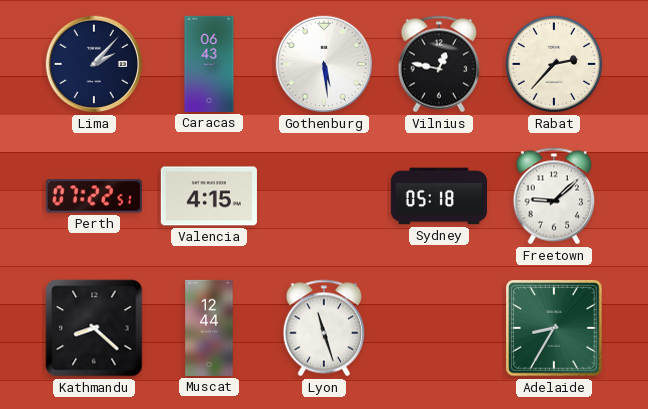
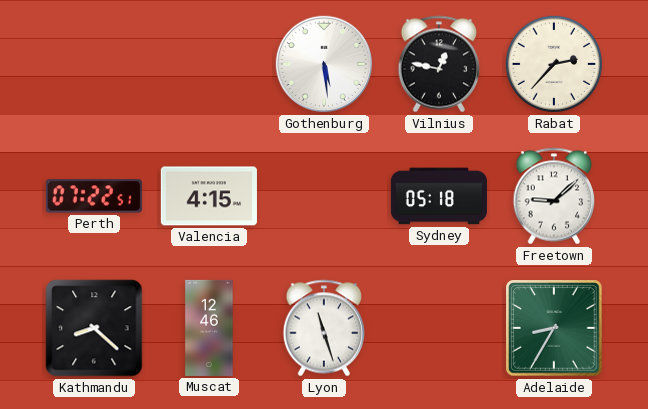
Lima: 2:07 -> none (94, 64)
Caracas: 06:43 -> none (209, 64)
Muscat: 12:44 -> 12:46 (209, 328)
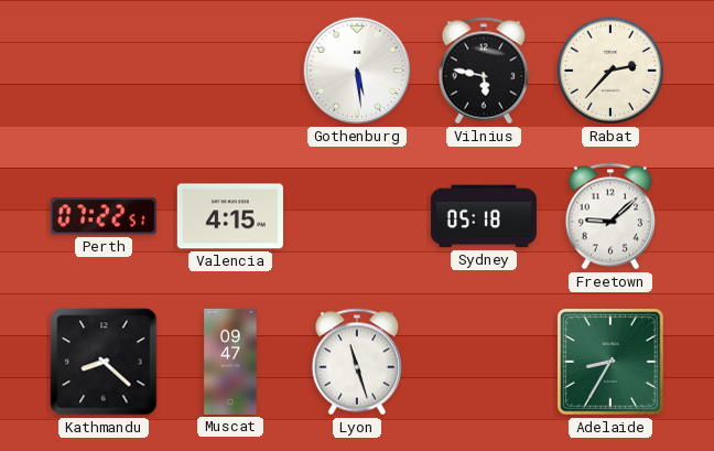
Vilnius: 12:47 -> 5:47 (484, 71)
Muscat: 12:46 -> 09:47 (230, 362)
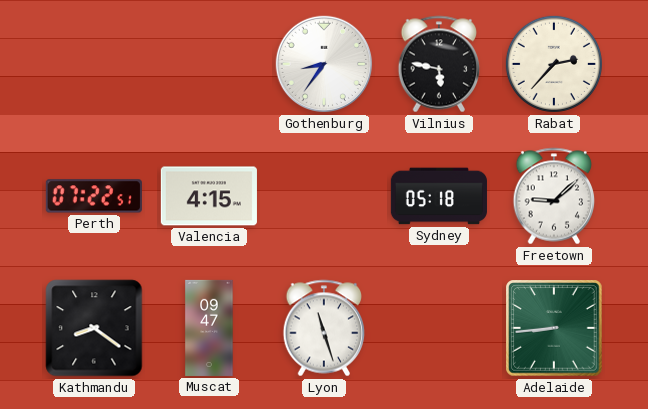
Gothenburg: 5:29 -> 8:36 (324, 64)
Kathmandu: 8:22 -> 8:21 (94, 328)
Adelaide: 8:35 -> 8:44 (554, 328)
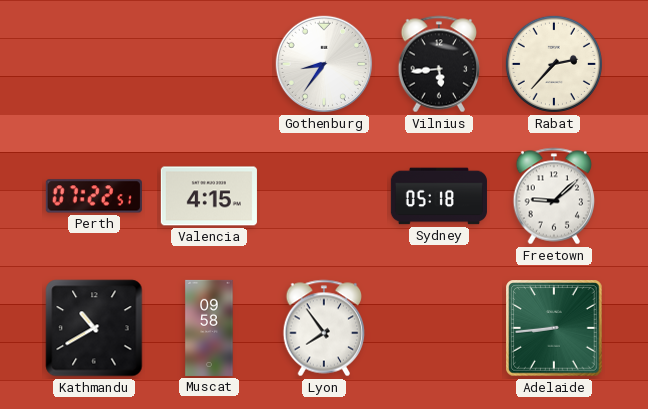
Vilnius: 5:47 -> 5:44 (439, 64)
Kathmandu: 8:21 -> 10:40 (94, 328)
Muscat: 09:47 -> 09:58 (209, 328)
Lyon: 11:27 -> 7:54 (324, 328)
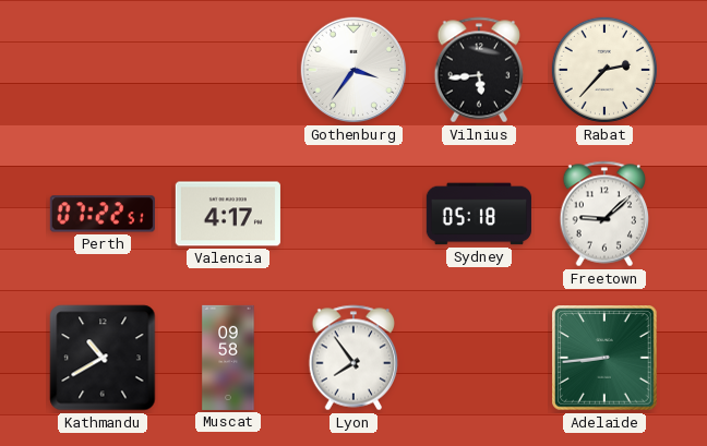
Gothenburg: 8:36 -> 3:36 (353, 70)
Valencia: 4:15 -> 4:17 (228, 214)
